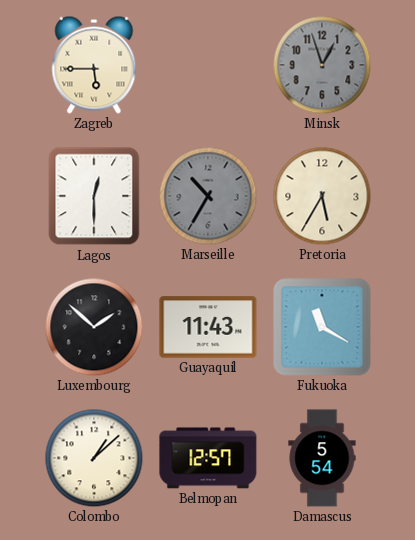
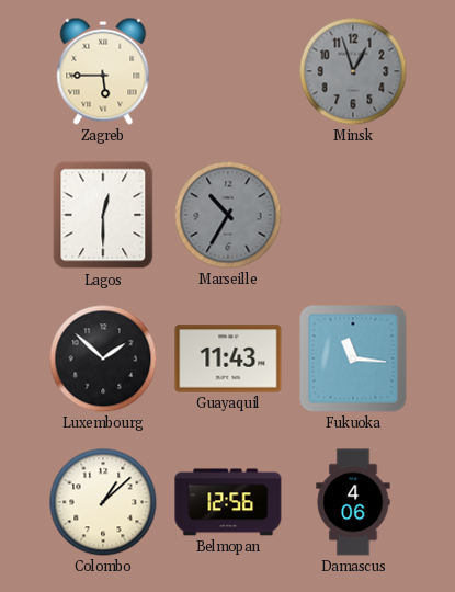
Pretoria: 5:35 -> none (322, 196)
Fukuoka: 11:20 -> 11:16 (353, 358)
Belmopan: 12:57 -> 12:56 (228, 502)
Damascus: 5:54 -> 4:06 (353, 502)
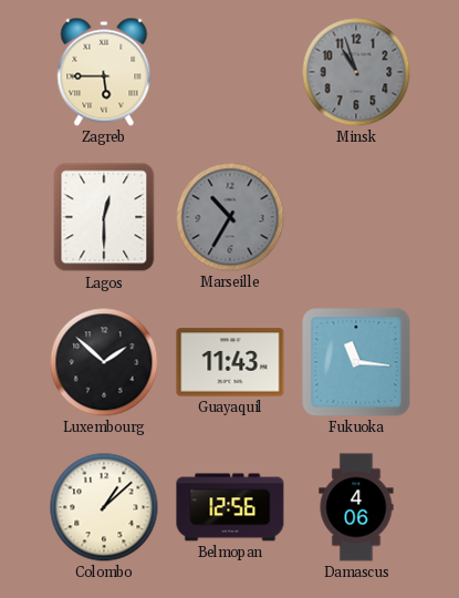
Minsk: 12:57 -> 10:57 (356, 72)
